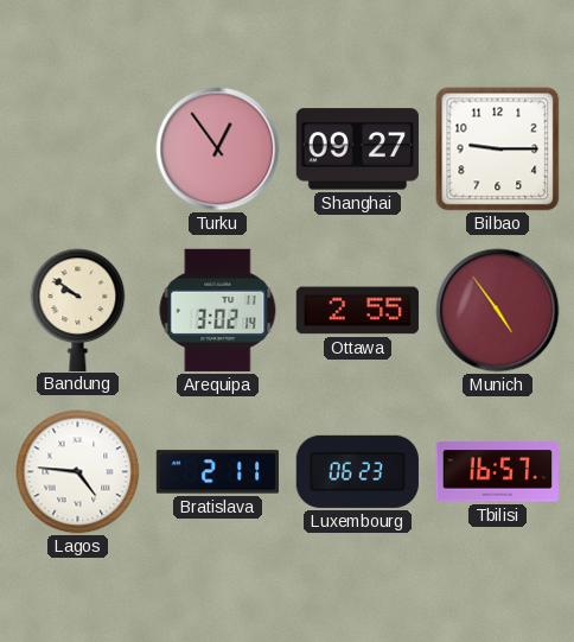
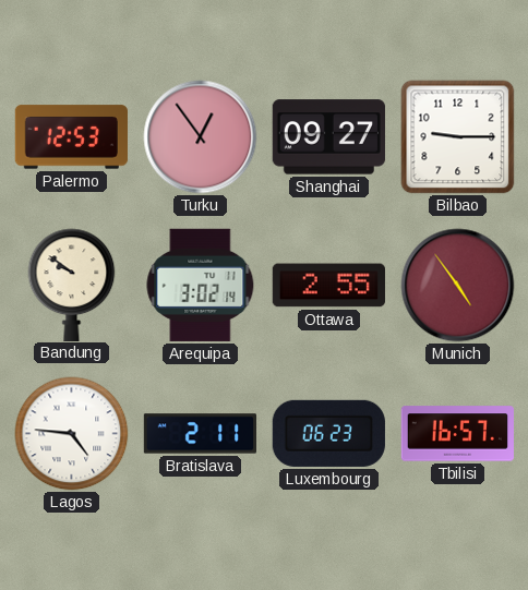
Palermo: none -> 12:53 (71, 137)
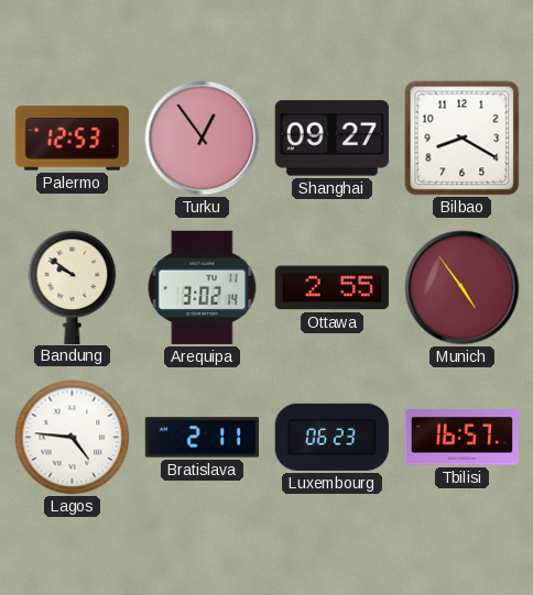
Bilbao: 9:15 -> 8:20 (463, 139)
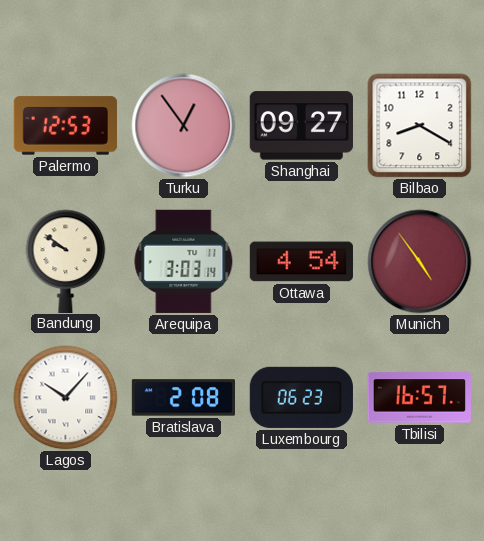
Arequipa: 3:02 -> 3:03 (184, 261)
Ottawa: 2:55 -> 4:54 (301, 262)
Lagos: 4:46 -> 10:07 (66, 398)
Bratislava: 2:11 -> 2:08 (183, 398)
